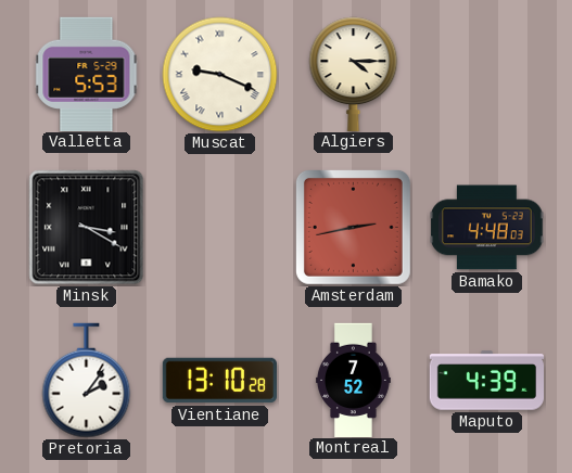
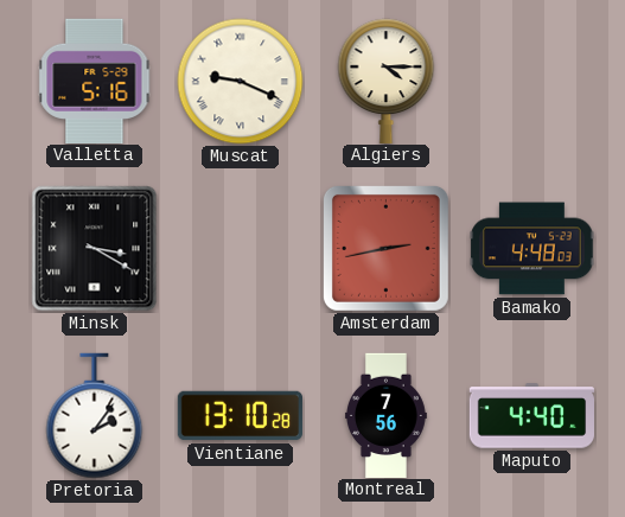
Valletta: 5:53 -> 5:16 (95, 81)
Montreal: 7:52 -> 7:56 (385, 415)
Maputo: 4:39 -> 4:40 (531, 416)
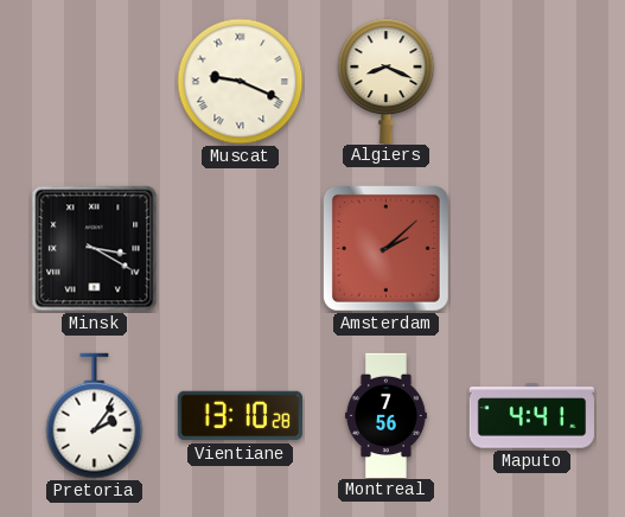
Valletta: 5:16 -> none (95, 81)
Algiers: 4:15 -> 8:19 (387, 81)
Amsterdam: 2:43 -> 2:08 (385, 248)
Bamako: 4:48 -> none (532, 249)
Maputo: 4:40 -> 4:41 (531, 416)
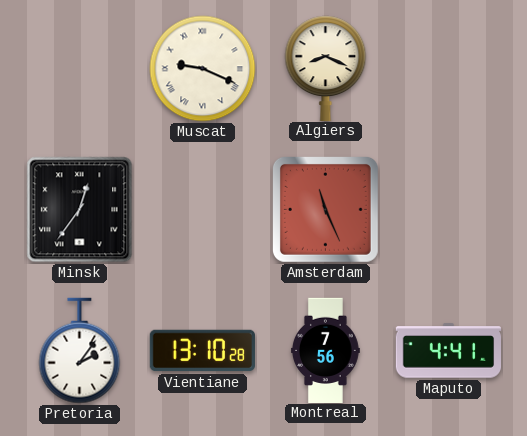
Minsk: 3:20 -> 12:36 (80, 210)
Amsterdam: 2:08 -> 11:26 (325, 209)
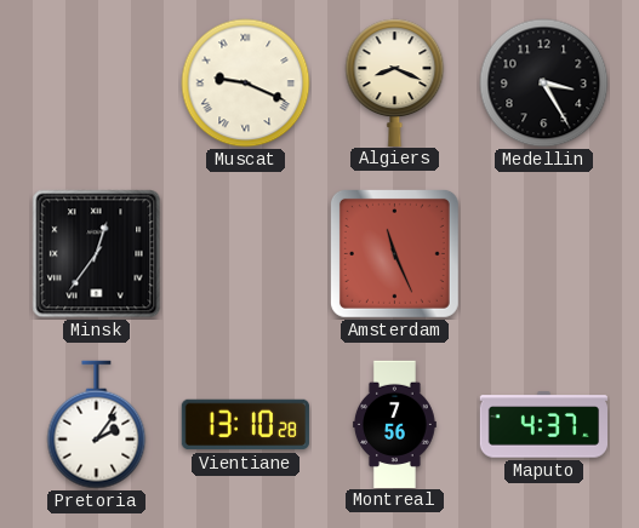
Medellin: none -> 3:25 (544, 84)
Maputo: 4:41 -> 4:37 (543, 425)
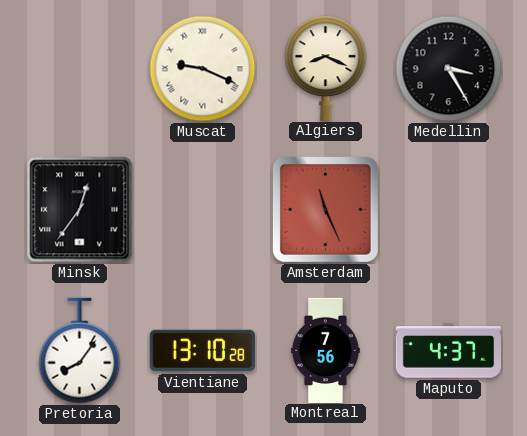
Pretoria: 2:06 -> 8:06 (80, 351)
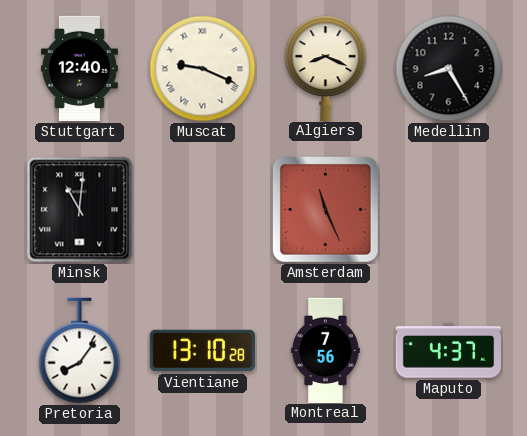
Stuttgart: none -> 12:40 (79, 69)
Medellin: 3:25 -> 8:25 (449, 69)
Minsk: 12:36 -> 11:01 (80, 210)
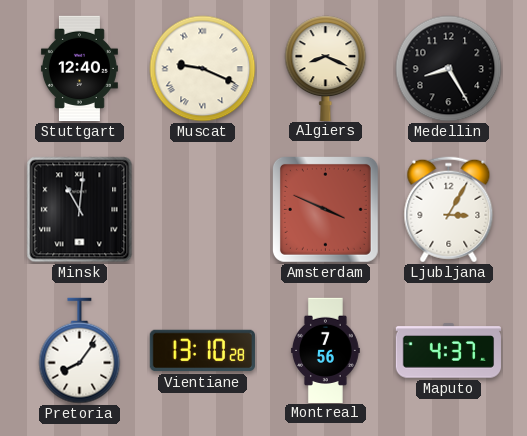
Amsterdam: 11:26 -> 3:49 (325, 209)
Ljubljana: none -> 3:05 (449, 210)
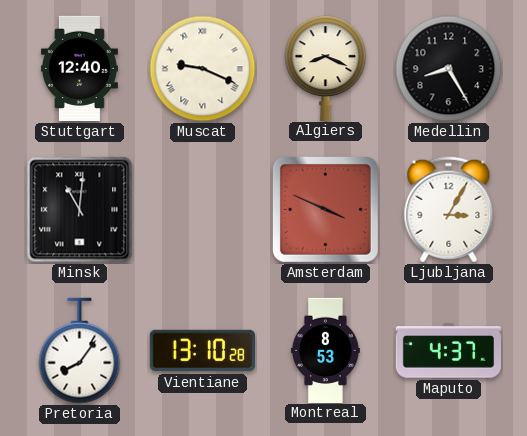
Montreal: 7:56 -> 8:53 (325, 350)
